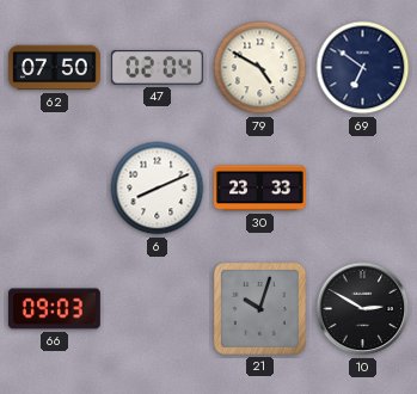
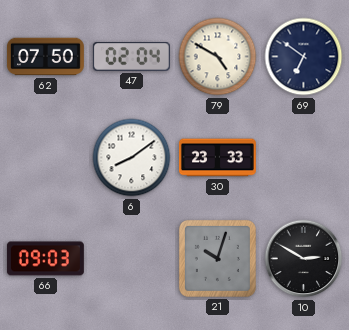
6: 8:11 -> 8:09 (132, 158)
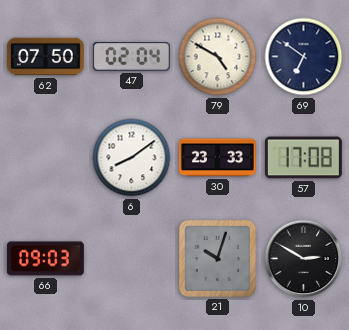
57: none -> 17:08 (303, 158)
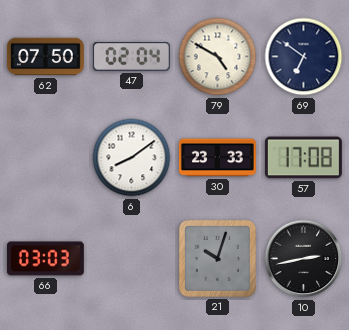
66: 09:03 -> 03:03 (45, 259)
10: 2:50 -> 2:43 (304, 259)
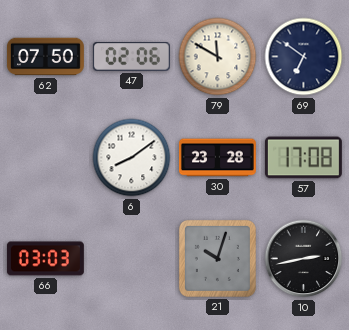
47: 02:04 -> 02:06 (131, 57)
79: 4:50 -> 11:50 (218, 57)
30: 23:33 -> 23:28 (218, 158)
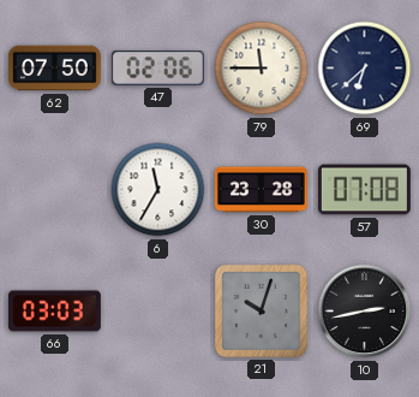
79: 11:50 -> 11:45 (262, 69)
69: 6:51 -> 6:38 (365, 69)
6: 8:09 -> 11:35 (158, 190)
57: 17:08 -> 07:08 (364, 190)
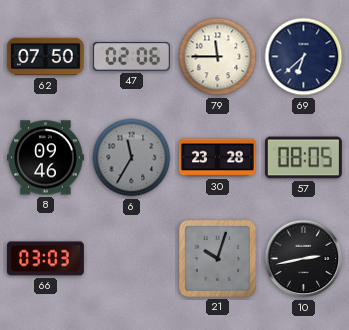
8: none -> 09:46 (45, 158)
6 dial: white -> grey (132, 158)
57: 07:08 -> 08:05 (303, 158)
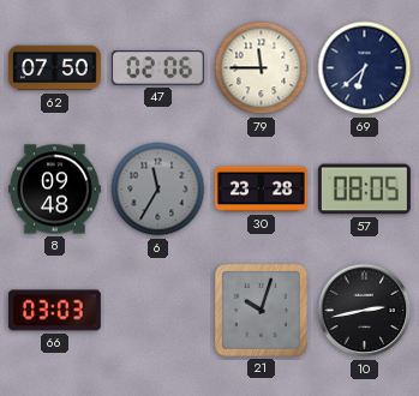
8: 09:46 -> 09:48 (54, 190)
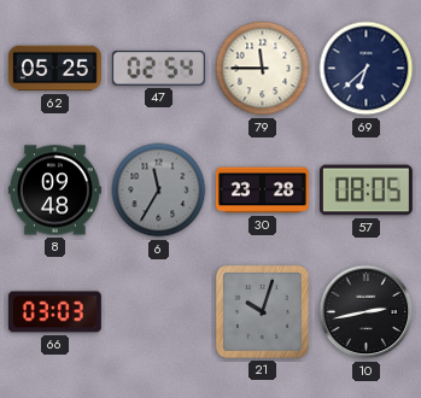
62: 07:50 -> 05:25 (54, 69)
47: 02:06 -> 02:54 (158, 69)
